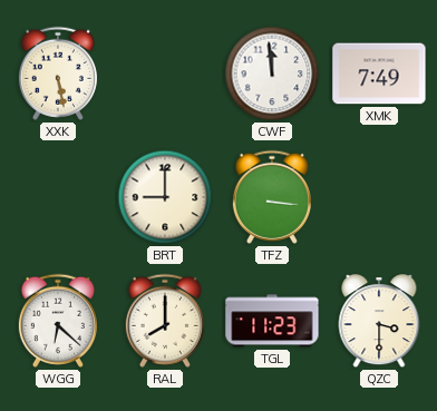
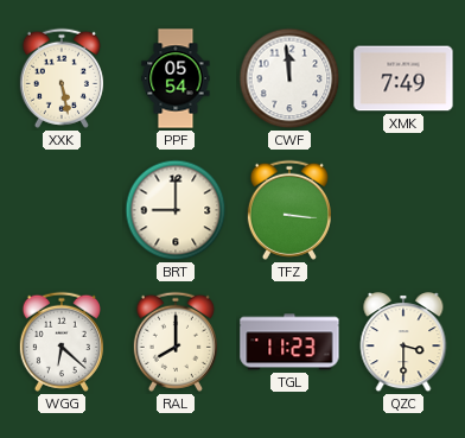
PPF: none -> 05:54 (176, 78)
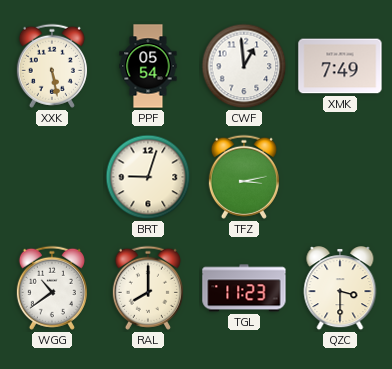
CWF: 11:59 -> 12:59 (244, 66)
BRT: 9:00 -> 9:03 (148, 177)
TFZ: 3:16 -> 3:13 (244, 177)
WGG: 6:22 -> 10:39 (52, 288)
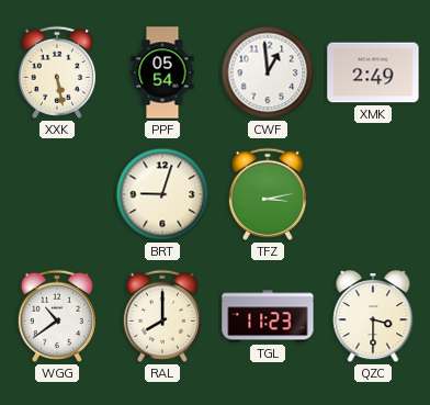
XMK: 7:49 -> 2:49 (373, 72)
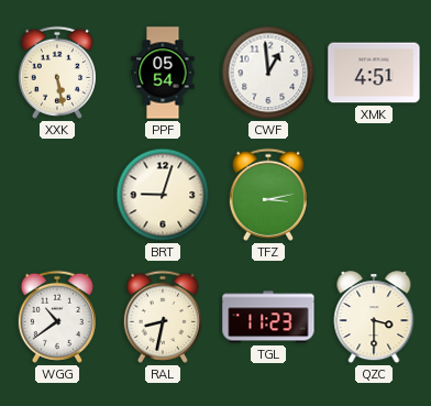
XMK: 2:49 -> 4:51 (374, 73)
RAL: 8:00 -> 8:32 (163, 317)
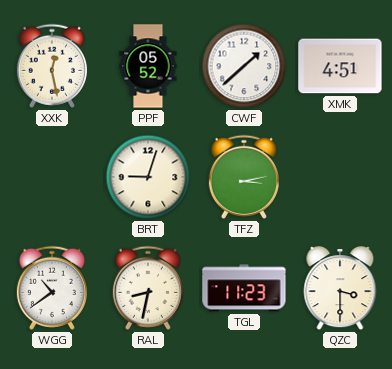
XXK: 5:28 -> 12:28 (52, 66)
PPF: 05:54 -> 05:52 (148, 66)
CWF: 12:59 -> 1:38 (244, 66)
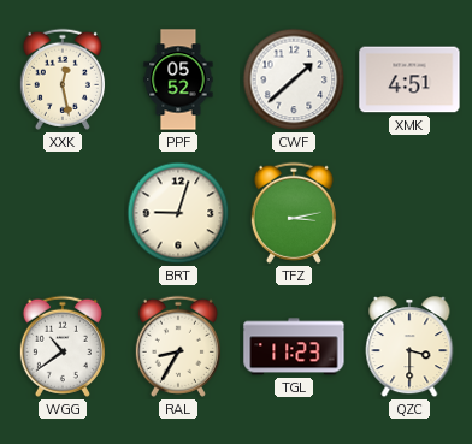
RAL: 8:32 -> 8:35 (178, 347)
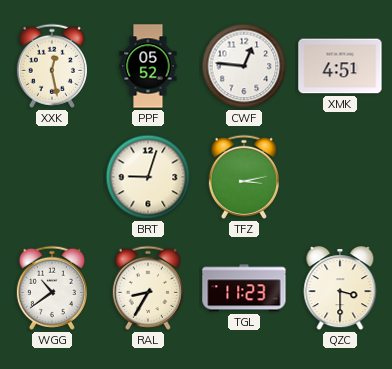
CWF: 1:38 -> 12:46 (244, 66)
